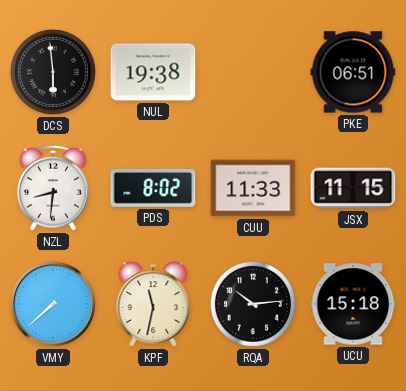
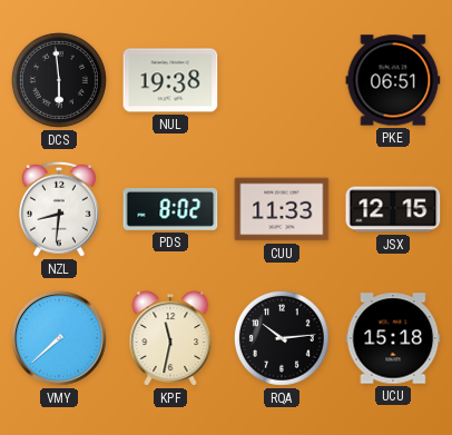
JSX: 11:15 -> 12:15 (393, 209)
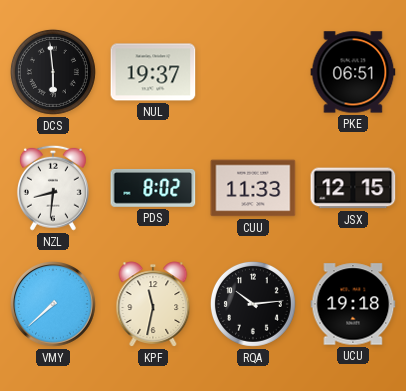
NUL: 19:38 -> 19:37 (153, 72)
UCU: 15:18 -> 19:18 (353, 304)
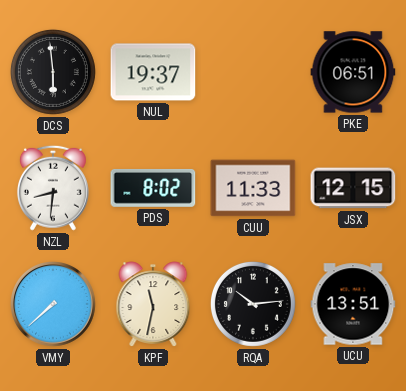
UCU: 19:18 -> 13:51 (353, 304)
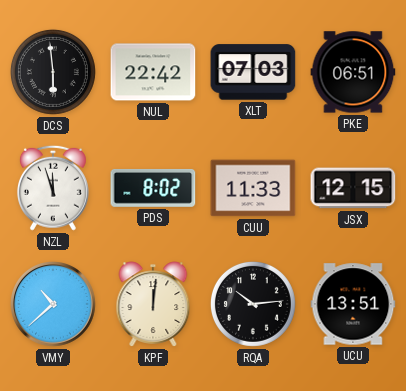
NUL: 19:37 -> 22:42 (153, 72)
XLT: none -> 07:03 (253, 72)
NZL: 8:31 -> 11:57 (53, 188)
VMY: 7:38 -> 10:38 (54, 305)
KPF: 11:32 -> 12:01 (153, 304)
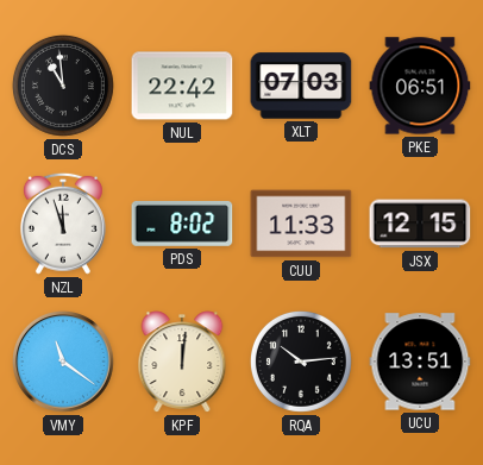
DCS: 5:59 -> 10:59 (63, 86)
VMY: 10:38 -> 11:21 (64, 363)
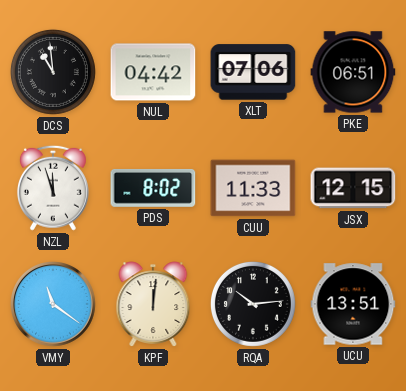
NUL: 22:42 -> 04:42 (153, 72)
XLT: 07:03 -> 07:06 (253, 72)
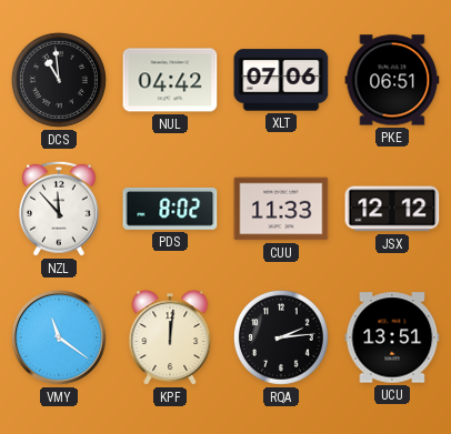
NZL: 11:57 -> 11:53 (59, 209)
JSX: 12:15 -> 12:12 (392, 209)
RQA: 10:14 -> 2:14 (281, 337)
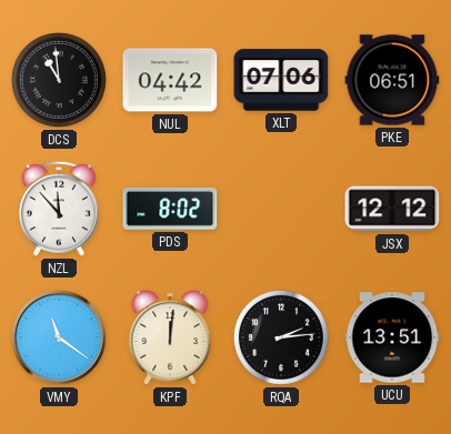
CUU: 11:33 -> none (281, 209)
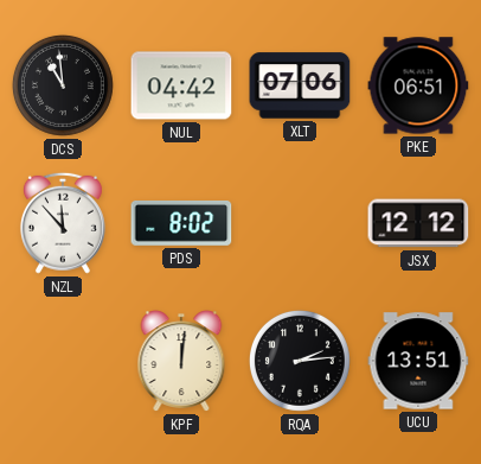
VMY: 11:21 -> none (60, 339)
